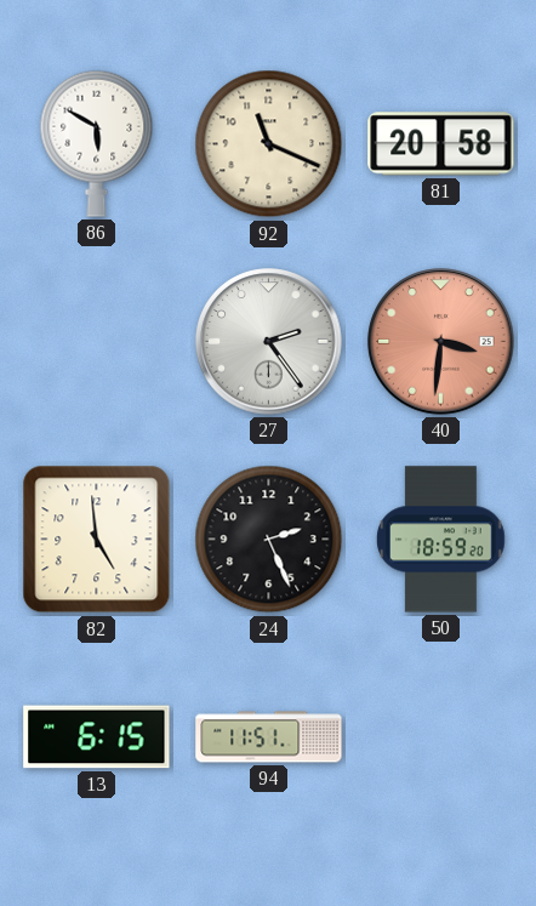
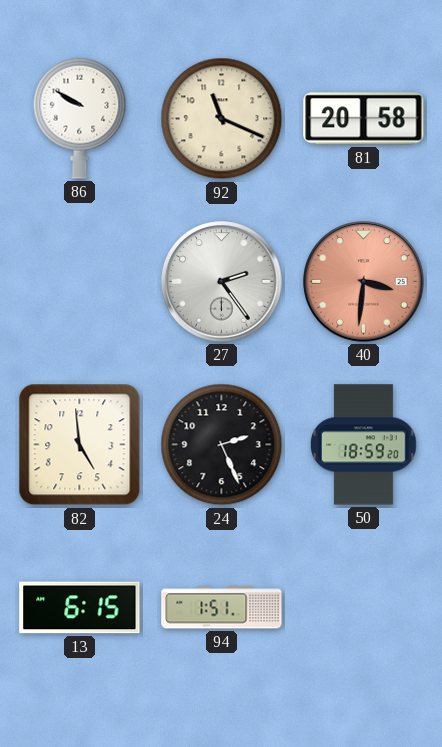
86: 5:50 -> 9:50 (80, 118)
94: 11:51 -> 1:51 (222, 608)
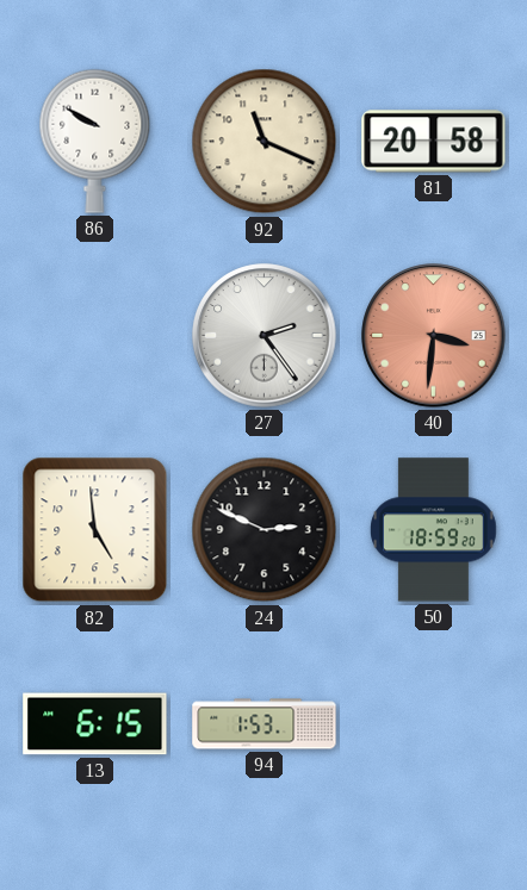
24: 2:26 -> 2:49 (265, 530)
94: 1:51 -> 1:53 (265, 724)
